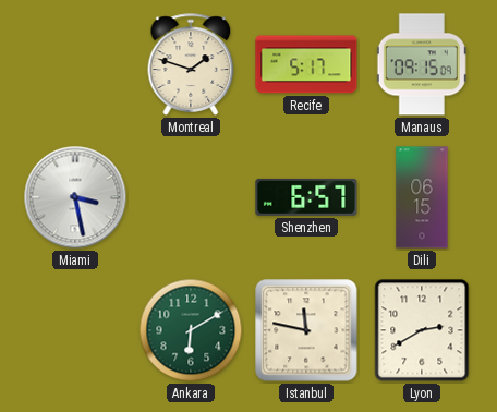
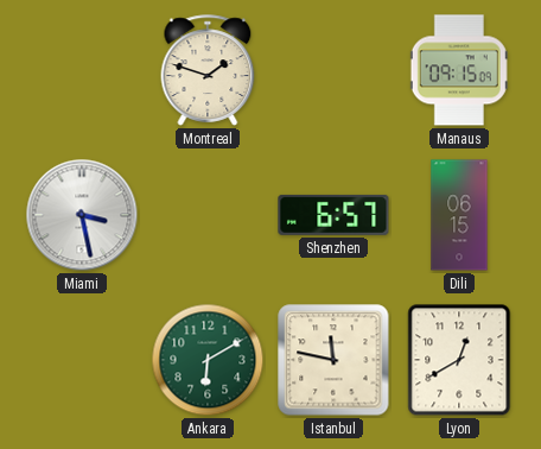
Recife: 5:17 -> none (306, 64)
Lyon: 2:40 -> 12:40 (459, 360)
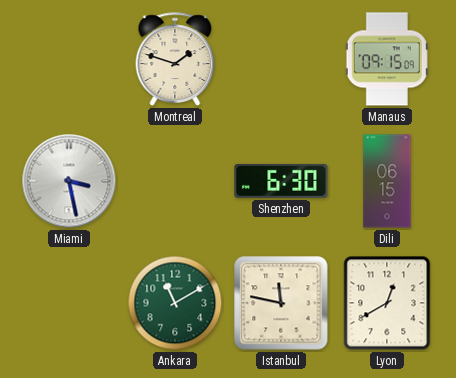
Shenzhen: 6:57 -> 6:30 (281, 181)
Ankara: 6:10 -> 11:10 (175, 303)
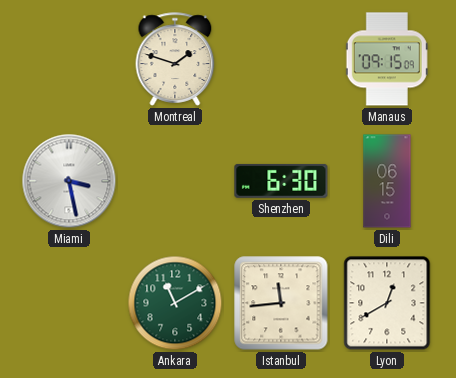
Istanbul: 11:47 -> 11:44 (281, 303)
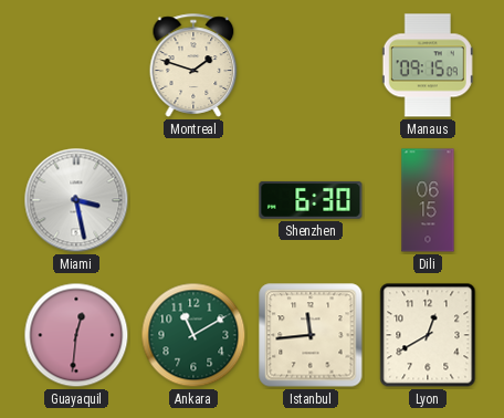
Guayaquil: none -> 12:31 (76, 335)
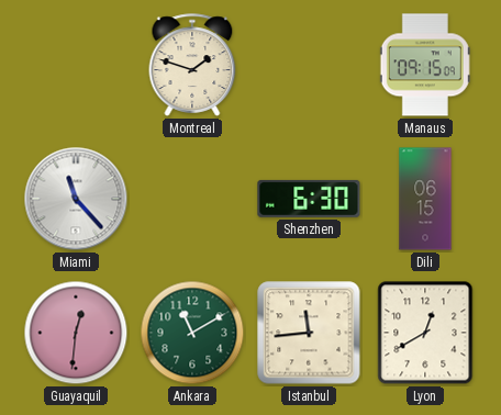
Miami: 3:28 -> 11:23 (76, 199)
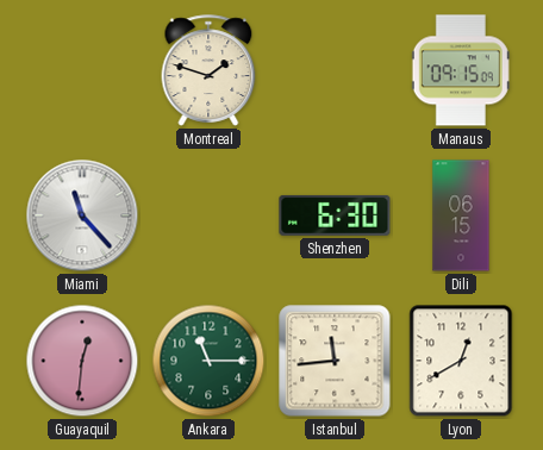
Ankara: 11:10 -> 11:15 (208, 361)
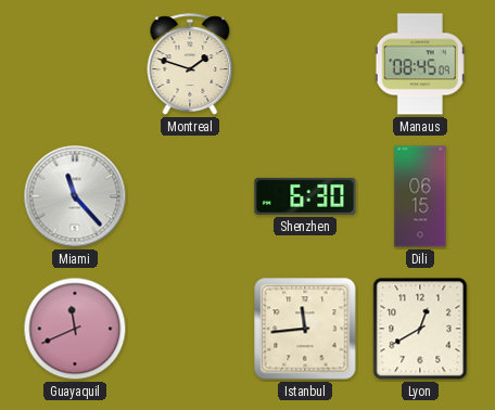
Manaus: 09:15 -> 08:45 (420, 64)
Guayaquil: 12:31 -> 11:41 (75, 329)
Ankara: 11:15 -> none (208, 361)
